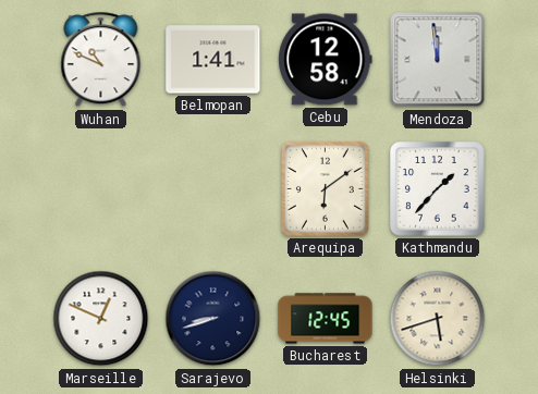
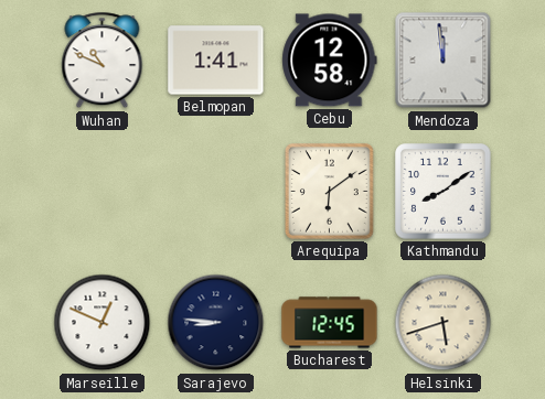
Kathmandu: 1:37 -> 8:09 (444, 192)
Sarajevo: 8:42 -> 8:46 (216, 323)
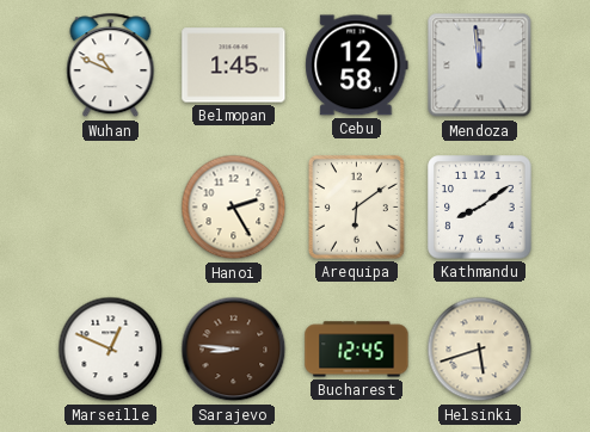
Belmopan: 1:41 -> 1:45 (234, 66)
Hanoi: none -> 2:25 (234, 208)
Sarajevo dial: navy -> brown (234, 350)
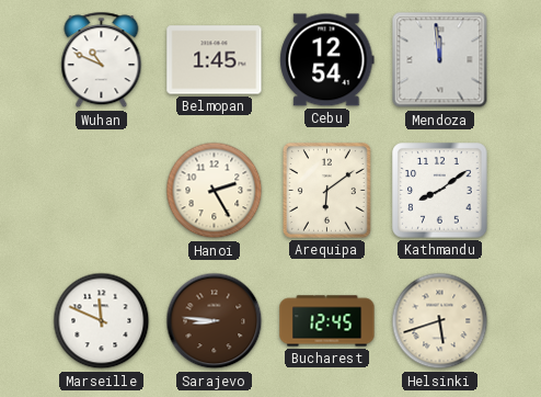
Cebu: 12:58 -> 12:54 (327, 60)
Marseille: 12:49 -> 11:49 (102, 321)
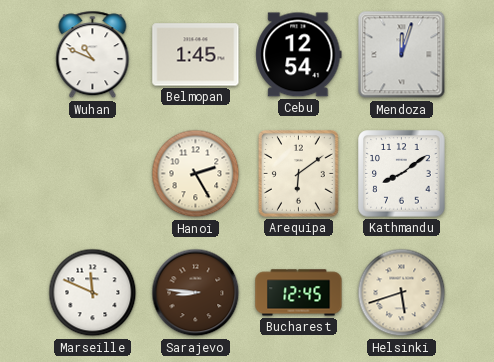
Mendoza: 11:59 -> 12:03 (402, 55)
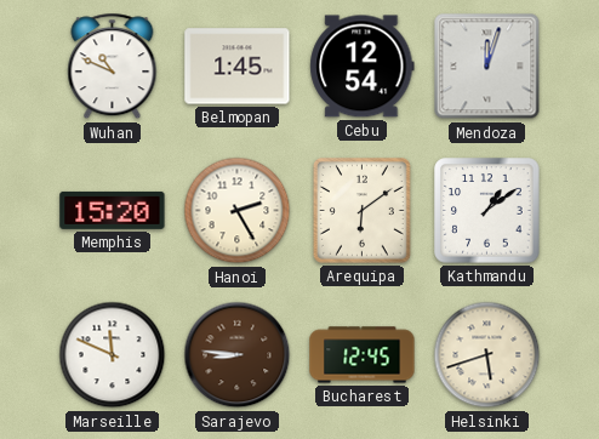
Memphis: none -> 15:20 (113, 210)
Kathmandu: 8:09 -> 1:09 (487, 211)
